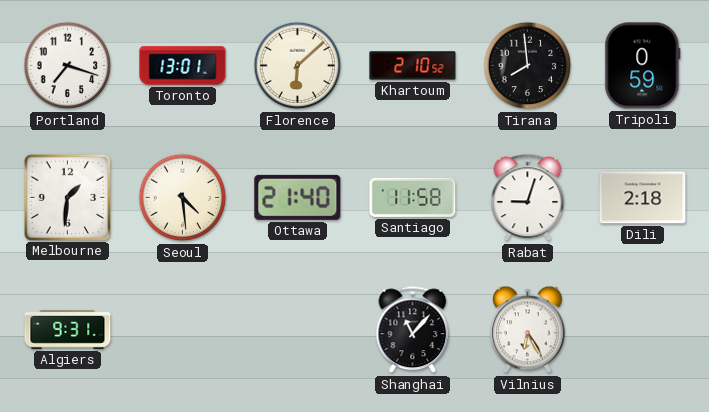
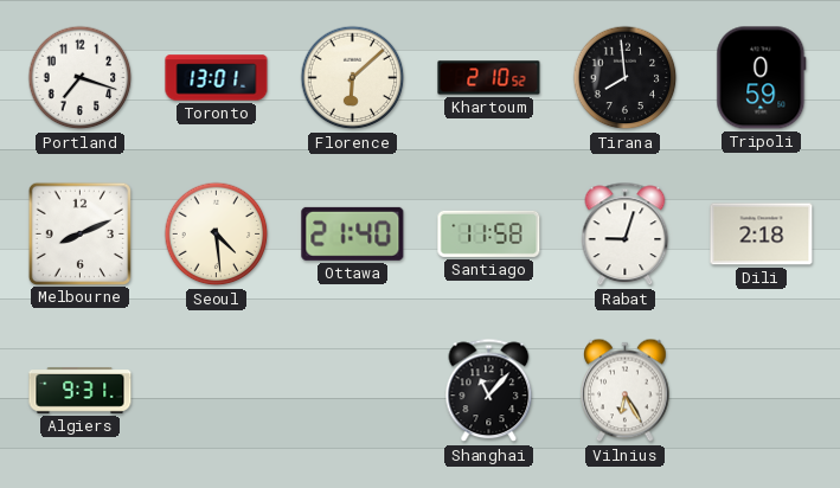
Melbourne: 1:31 -> 8:11 (79, 233)
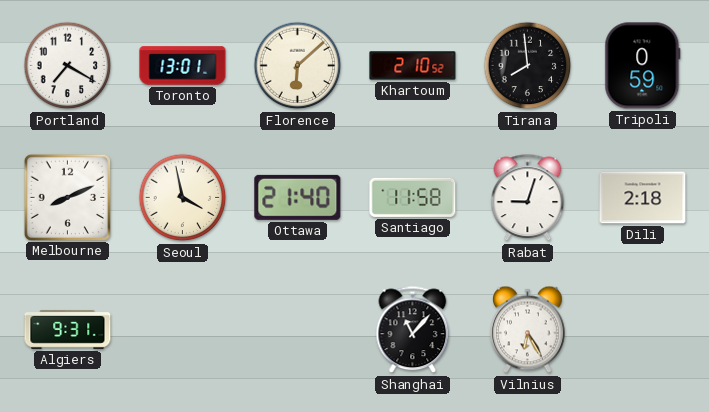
Portland: 7:18 -> 7:20 (68, 66)
Seoul: 4:29 -> 3:58 (183, 198)
